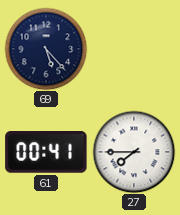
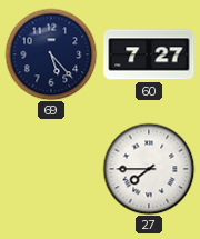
60: none -> 7:27 (149, 54)
61: 00:41 -> none (46, 153)
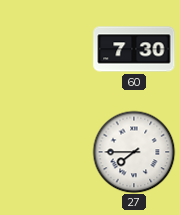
69: 5:23 -> none (51, 54)
60: 7:27 -> 7:30 (134, 49)
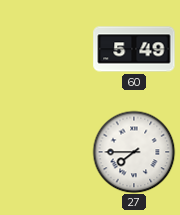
60: 7:30 -> 5:49 (134, 49)
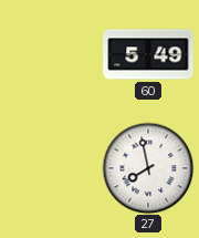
27: 7:45 -> 7:58 (148, 168)
